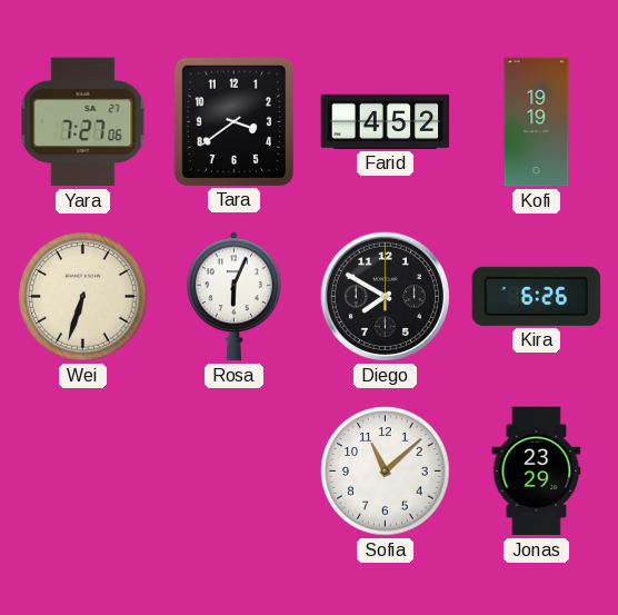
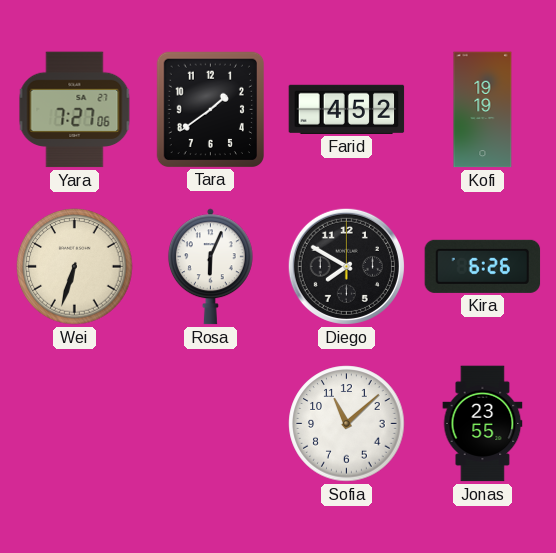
Tara: 3:39 -> 1:39 (210, 109)
Jonas: 23:29 -> 23:55 (483, 424)
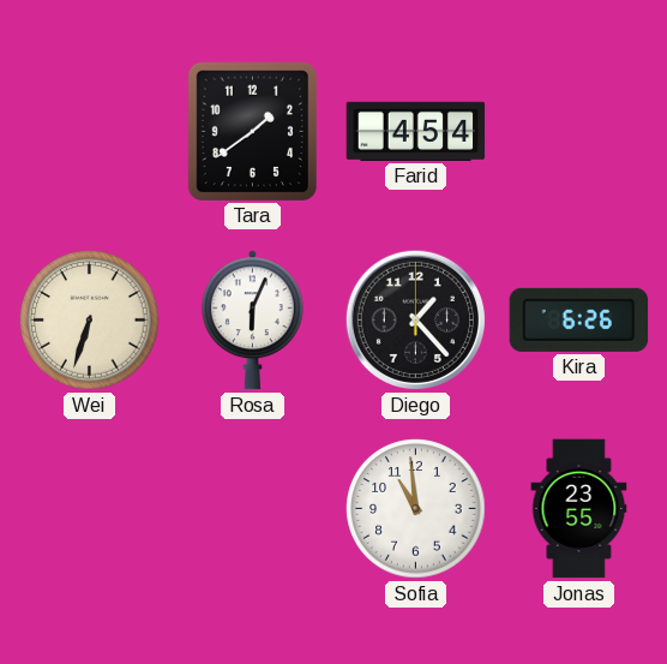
Yara: 7:27 -> none (75, 110)
Farid: 4:52 -> 4:54 (416, 131)
Kofi: 19:19 -> none (483, 110)
Diego: 7:50 -> 1:23 (415, 319)
Sofia: 11:08 -> 10:59 (416, 509)
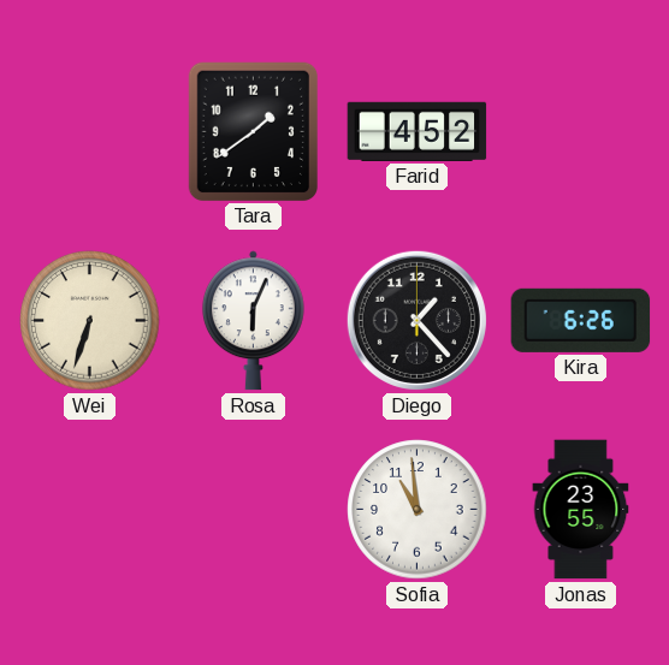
Farid: 4:54 -> 4:52 (418, 131)
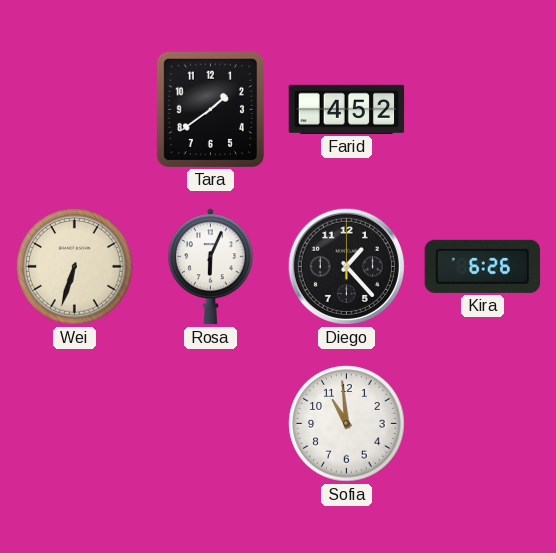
Jonas: 23:55 -> none (581, 510)
